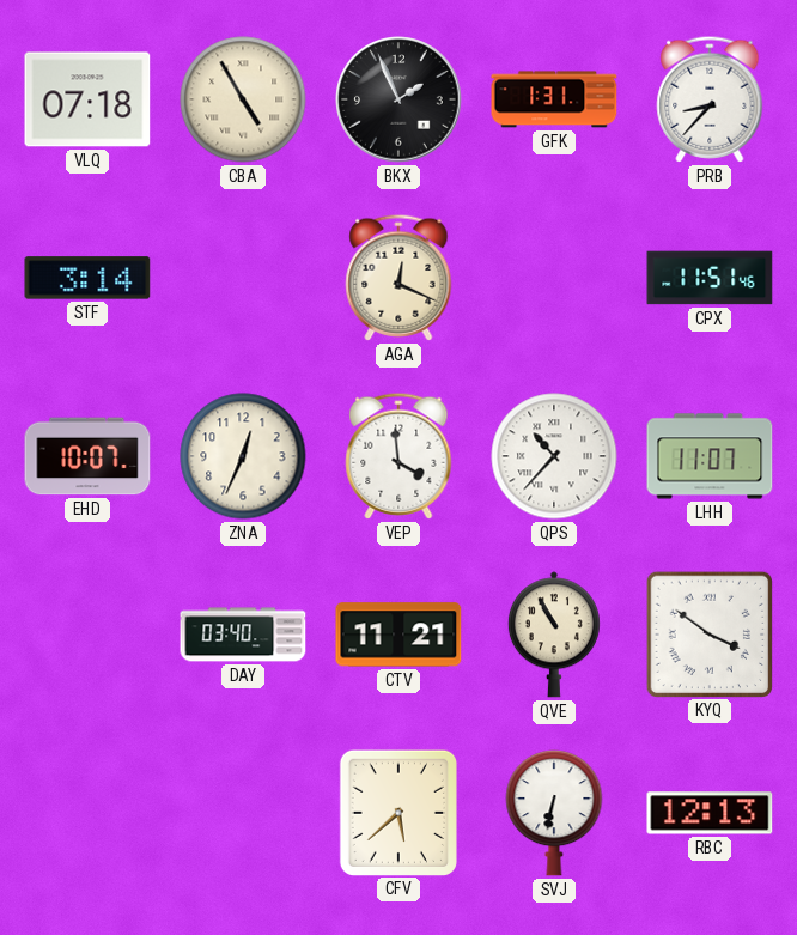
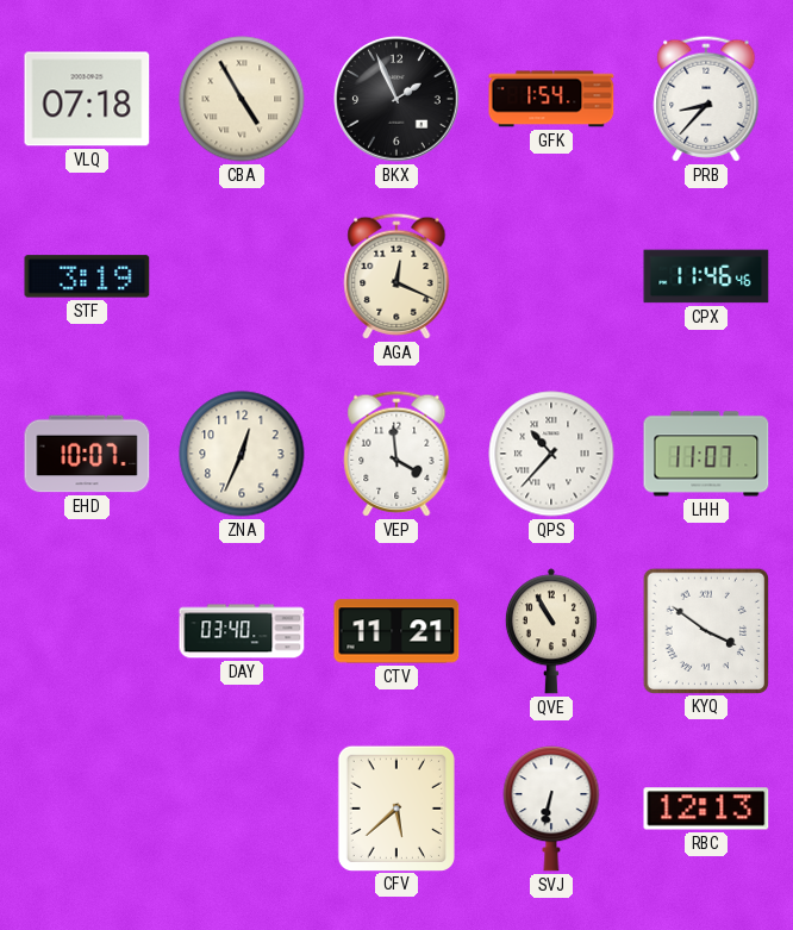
GFK: 1:31 -> 1:54 (551, 99)
STF: 3:14 -> 3:19 (87, 276)
CPX: 11:51 -> 11:46 (706, 276)
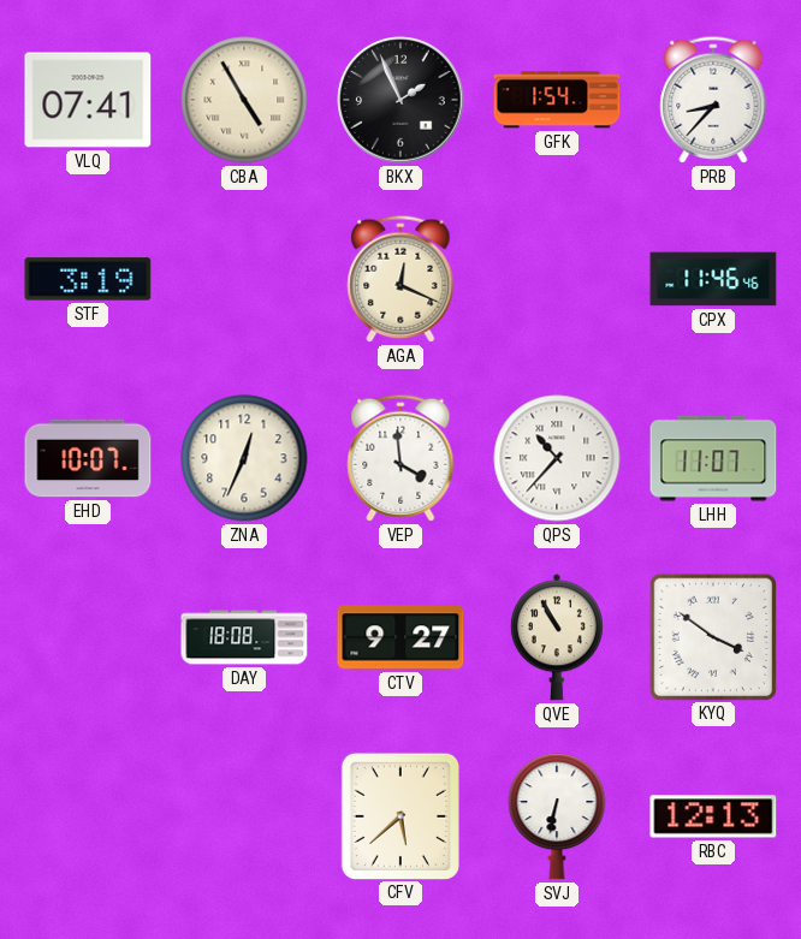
VLQ: 07:18 -> 07:41 (88, 100)
DAY: 03:40 -> 18:08 (244, 637)
CTV: 11:21 -> 9:27 (400, 637)
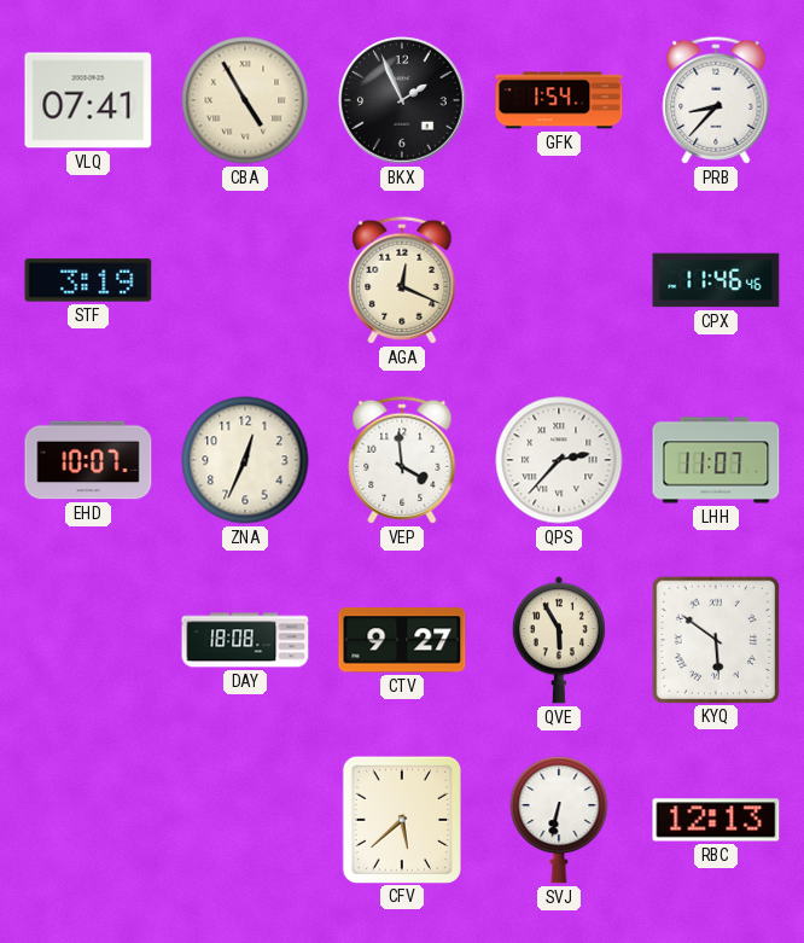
QPS: 10:37 -> 2:37 (559, 460)
QVE: 10:55 -> 5:55 (559, 640)
KYQ: 3:51 -> 5:51 (715, 639)
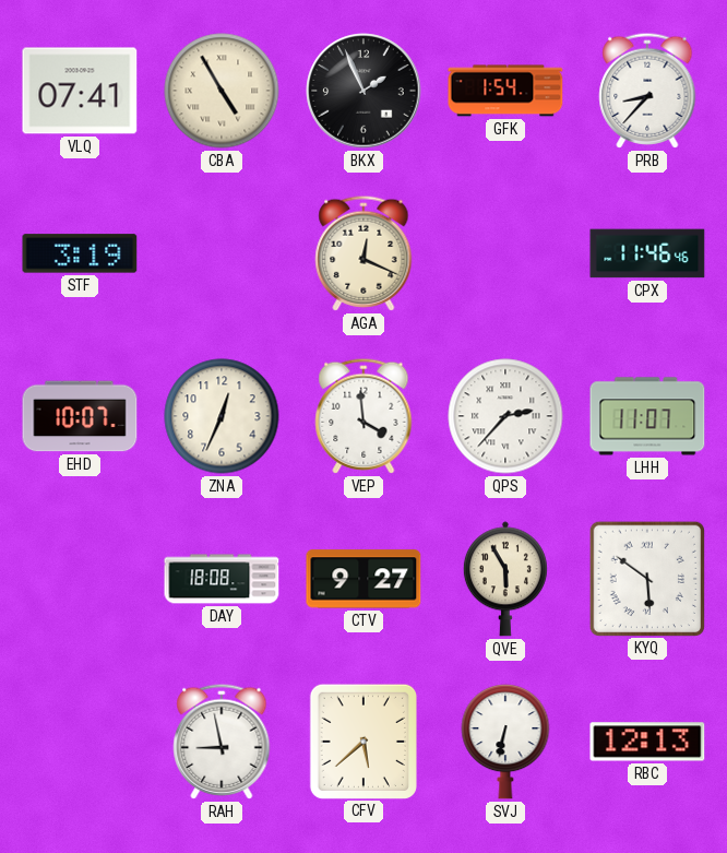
RAH: none -> 8:58 (222, 742)
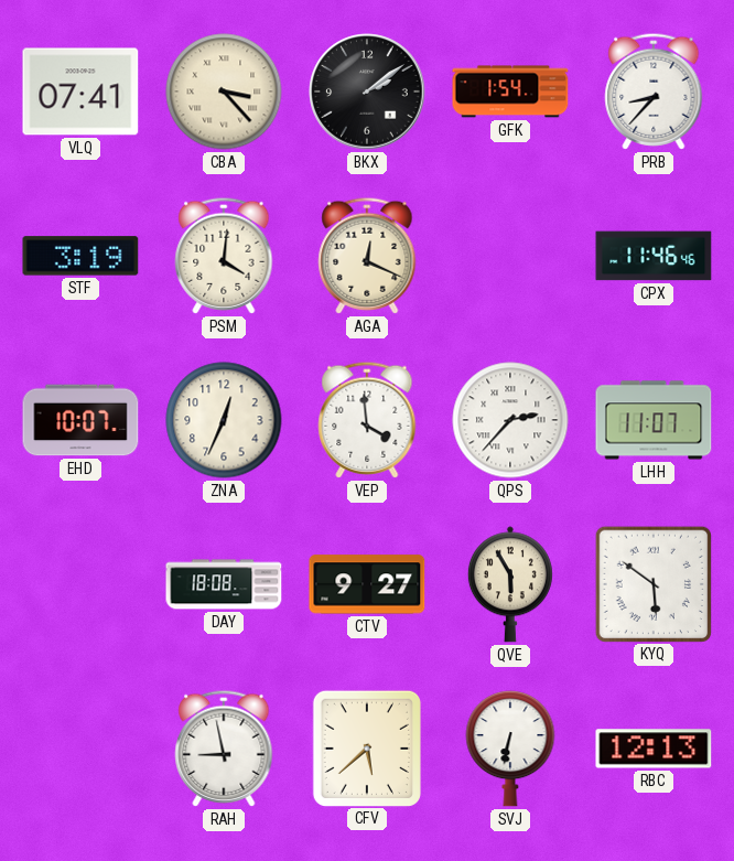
CBA: 4:55 -> 3:23 (224, 92)
BKX: 1:56 -> 2:09 (367, 92)
PSM: none -> 4:01 (224, 256)
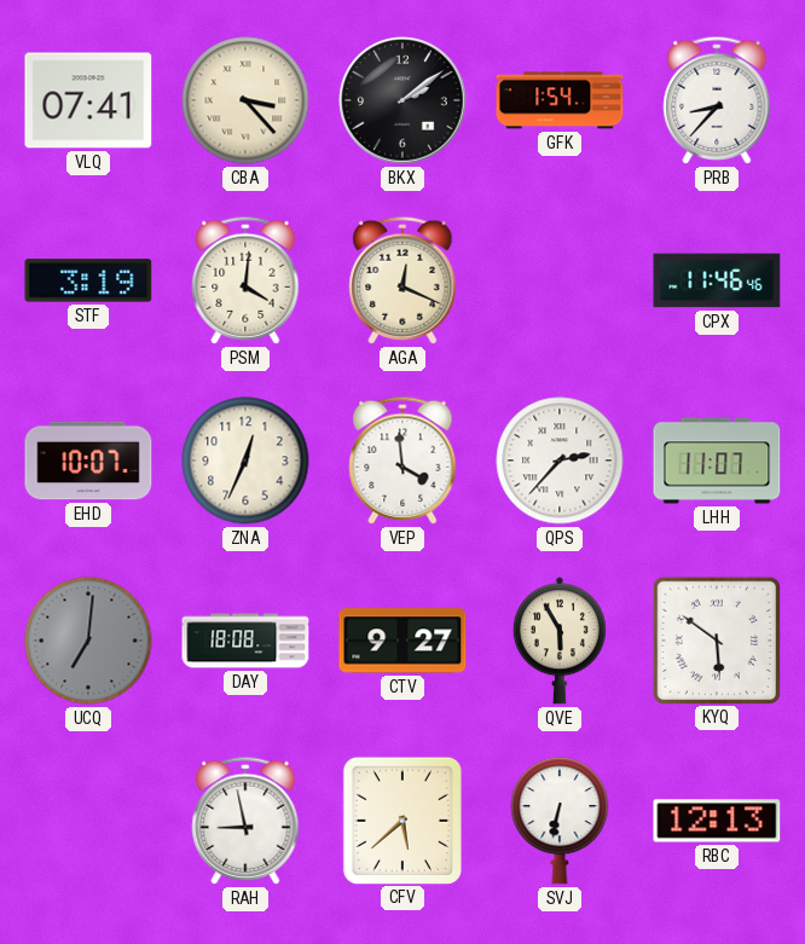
UCQ: none -> 7:01 (88, 641)
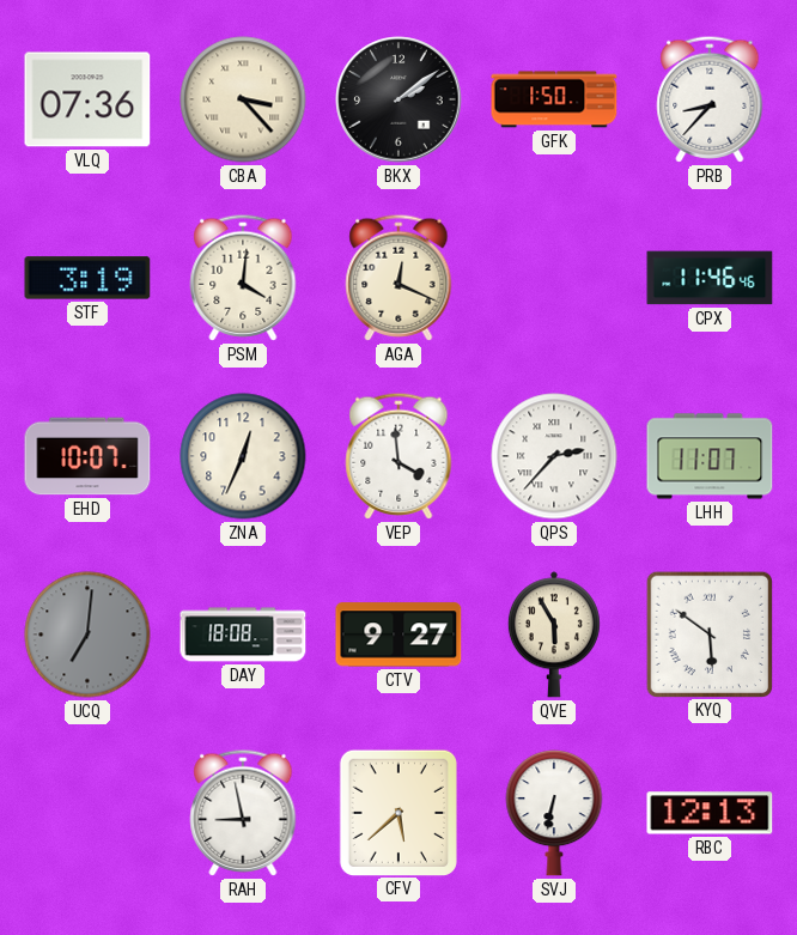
VLQ: 07:41 -> 07:36 (87, 99)
GFK: 1:54 -> 1:50 (554, 99)
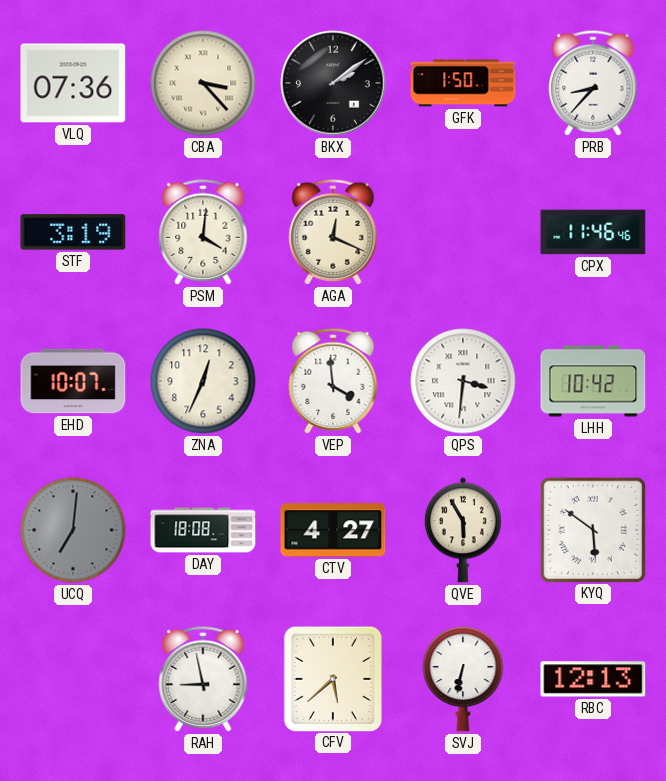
QPS: 2:37 -> 3:31 (463, 381)
LHH: 11:07 -> 10:42 (593, 381)
CTV: 9:27 -> 4:27 (333, 530)
